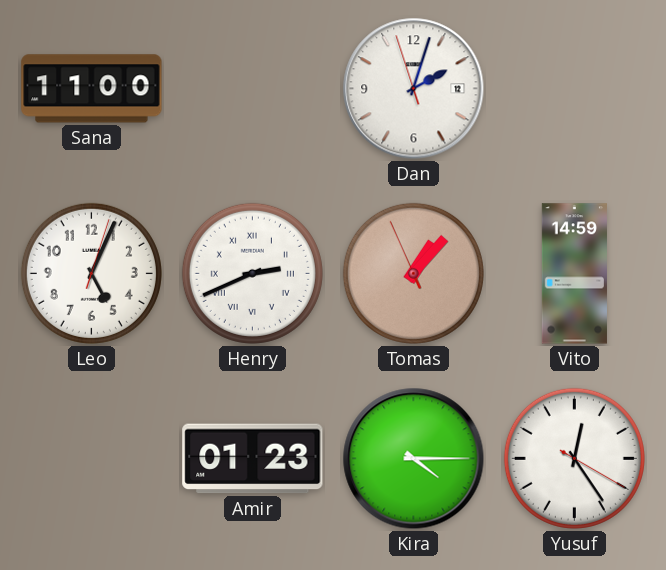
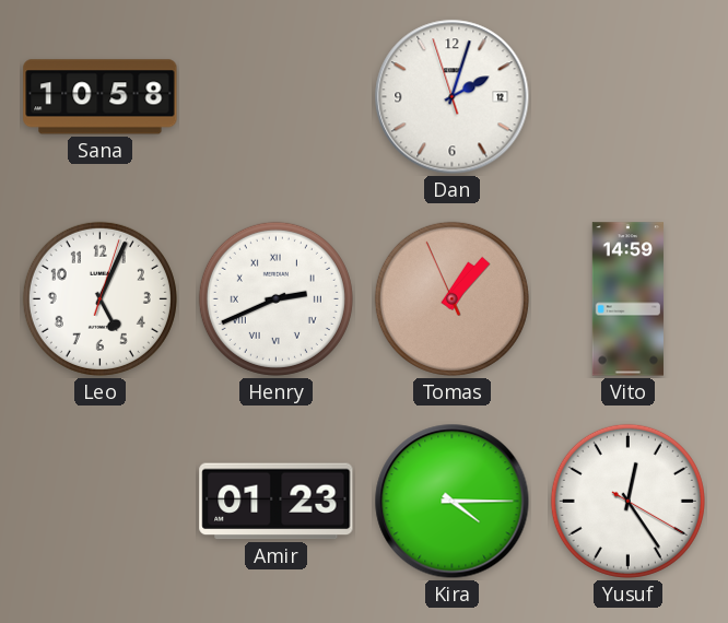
Sana: 11:00 -> 10:58 (101, 97)
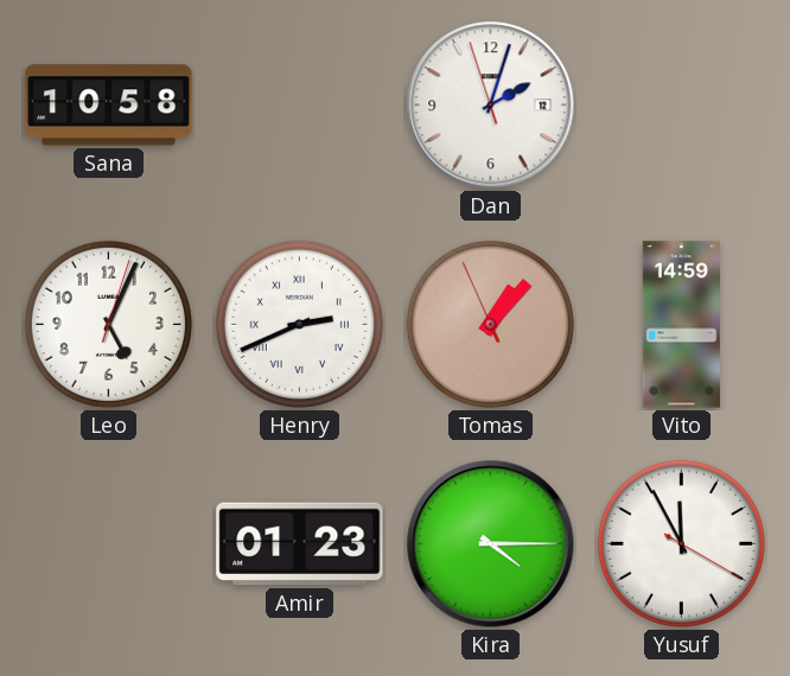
Yusuf: 12:24 -> 11:55 (681, 543)
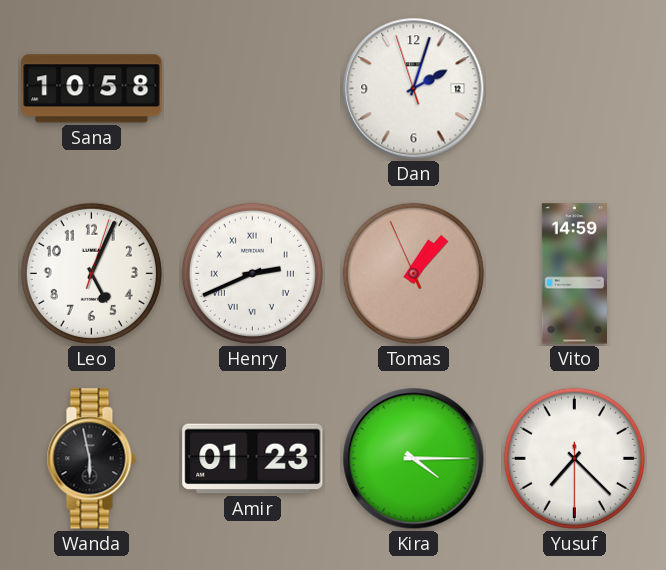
Wanda: none -> 5:58 (91, 459)
Yusuf: 11:55 -> 7:22 (574, 458)
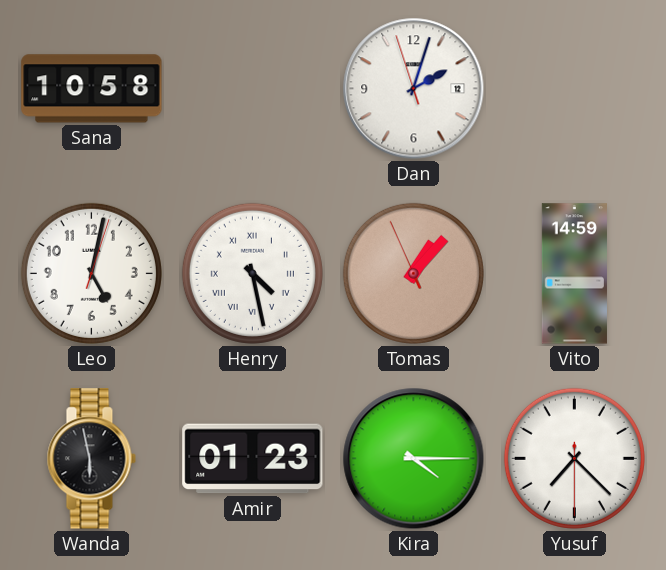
Leo: 5:04 -> 5:02 (91, 273)
Henry: 2:41 -> 4:28 (252, 273)
